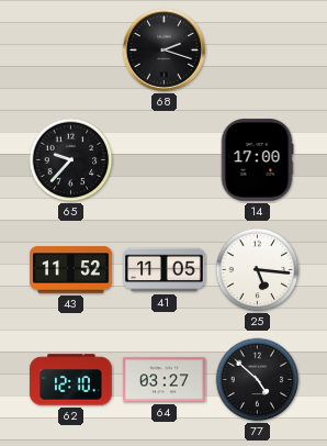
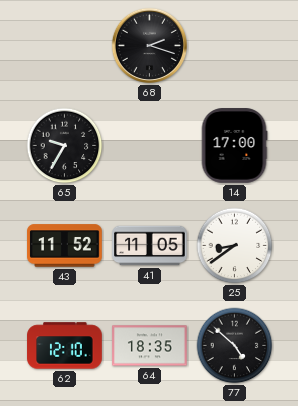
65: 9:37 -> 9:35 (65, 146)
25: 5:16 -> 8:39 (235, 246)
64: 03:27 -> 18:35 (150, 346)
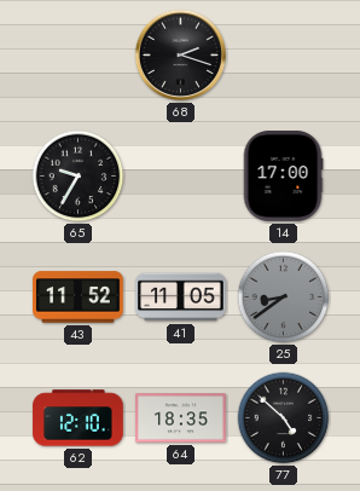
25 dial: white -> grey (284, 298)
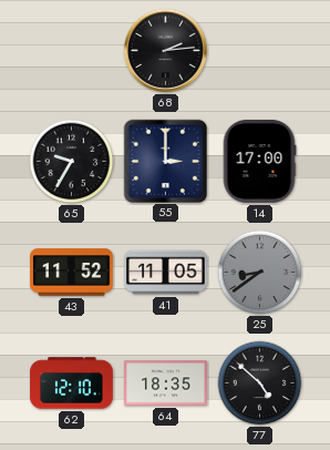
68: 2:18 -> 2:14 (165, 50)
55: none -> 3:00 (165, 161)
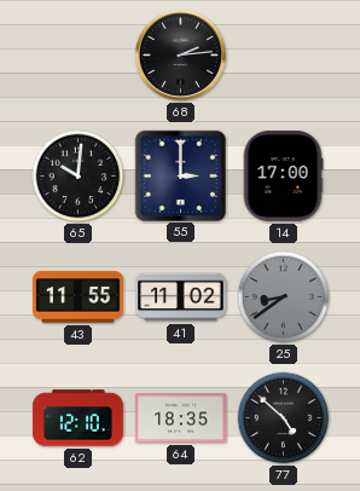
65: 9:35 -> 10:01 (79, 177)
43: 11:52 -> 11:55 (79, 298)
41: 11:05 -> 11:02 (181, 298)
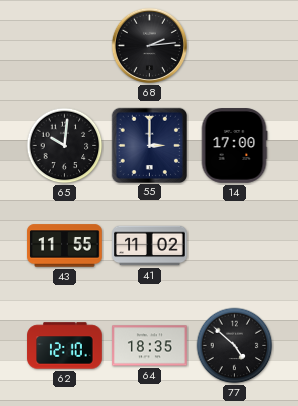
25: 8:39 -> none (284, 298)
